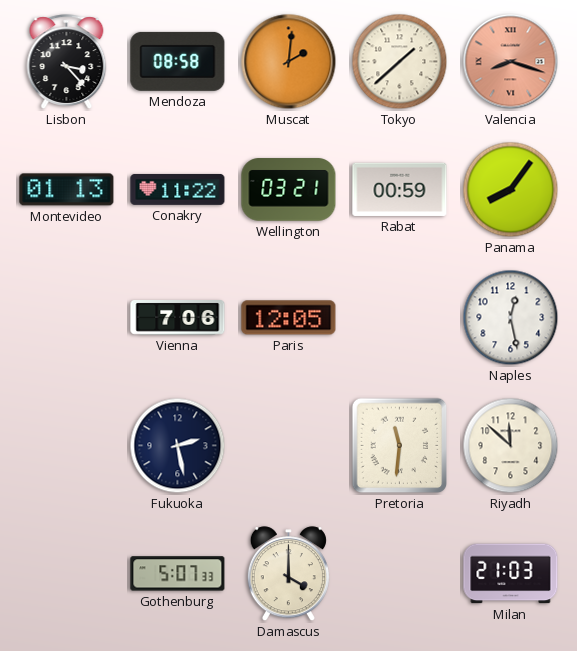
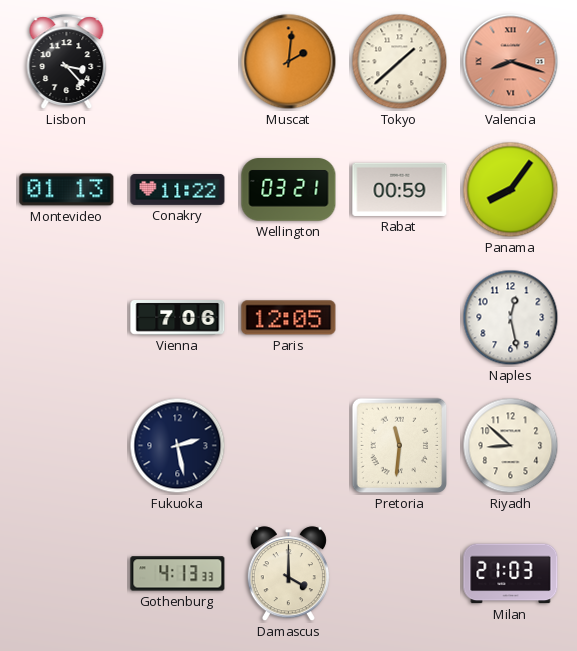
Mendoza: 08:58 -> none (178, 61)
Riyadh: 11:52 -> 8:52 (511, 446)
Gothenburg: 5:07 -> 4:13 (178, 574)
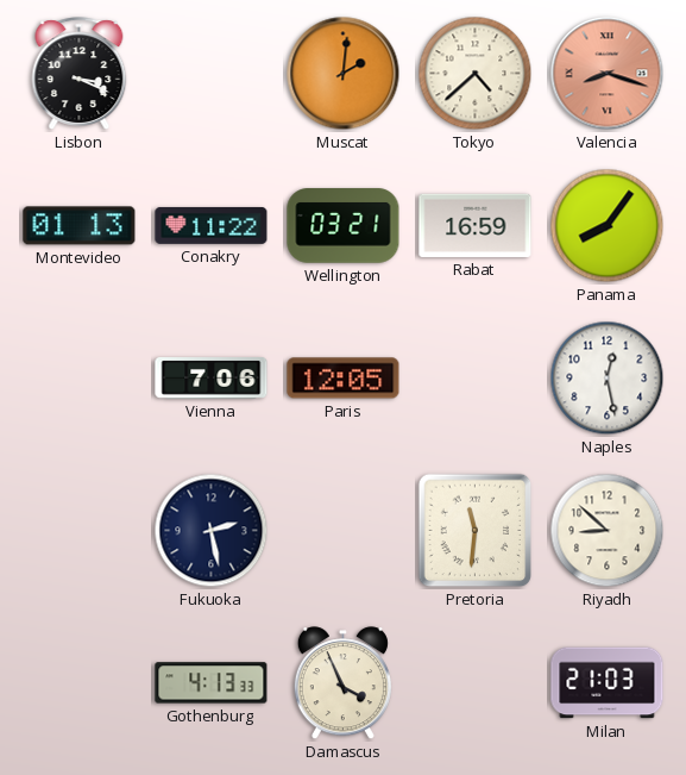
Lisbon: 3:23 -> 3:19 (80, 74)
Tokyo: 1:38 -> 4:38 (476, 74)
Rabat: 00:59 -> 16:59 (476, 225)
Damascus: 4:00 -> 3:56 (342, 683)
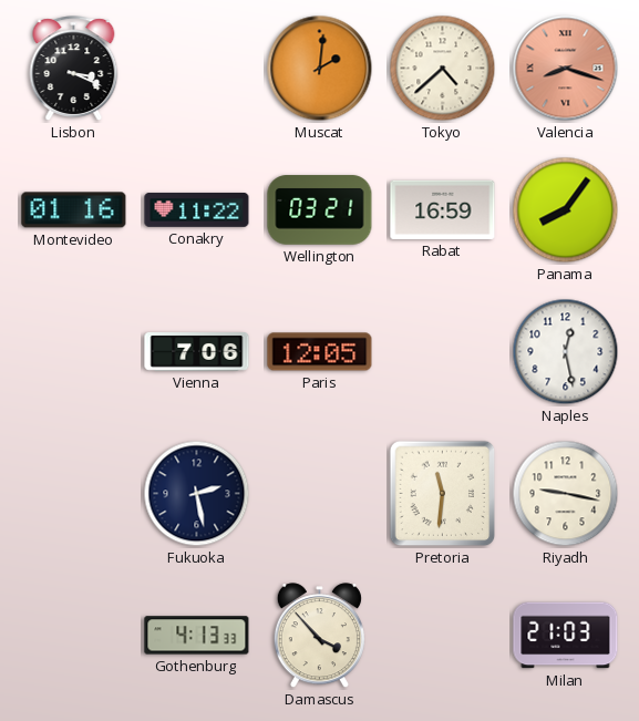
Montevideo: 01:13 -> 01:16 (74, 210)
Riyadh: 8:52 -> 9:17 (566, 494)
Damascus: 3:56 -> 3:53 (319, 636)
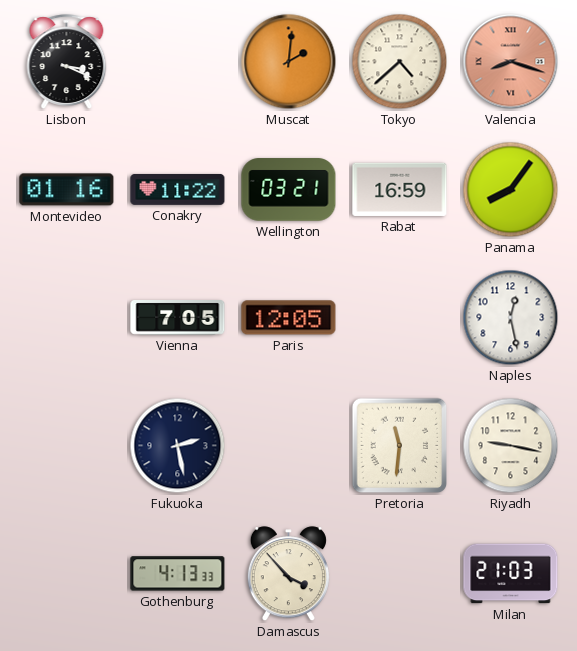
Vienna: 7:06 -> 7:05 (178, 318)
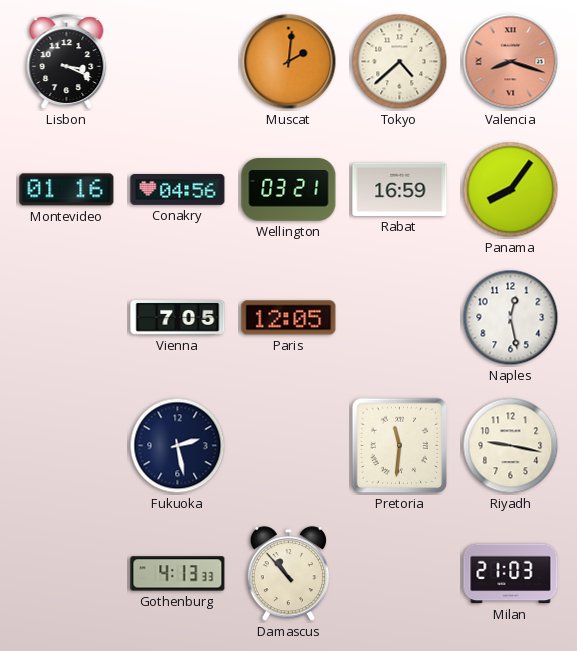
Conakry: 11:22 -> 04:56 (178, 190)
Damascus: 3:53 -> 10:53 (288, 574)
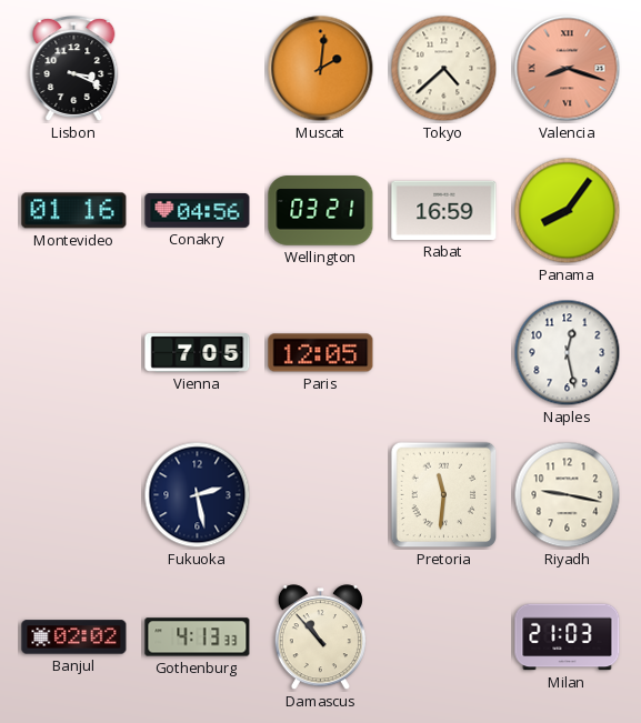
Banjul: none -> 02:02 (74, 637)
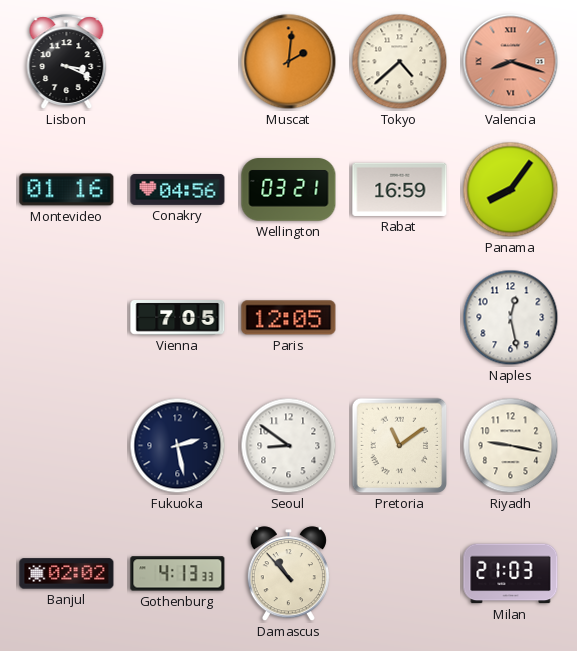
Seoul: none -> 8:51 (289, 446)
Pretoria: 11:31 -> 11:09 (400, 446)
